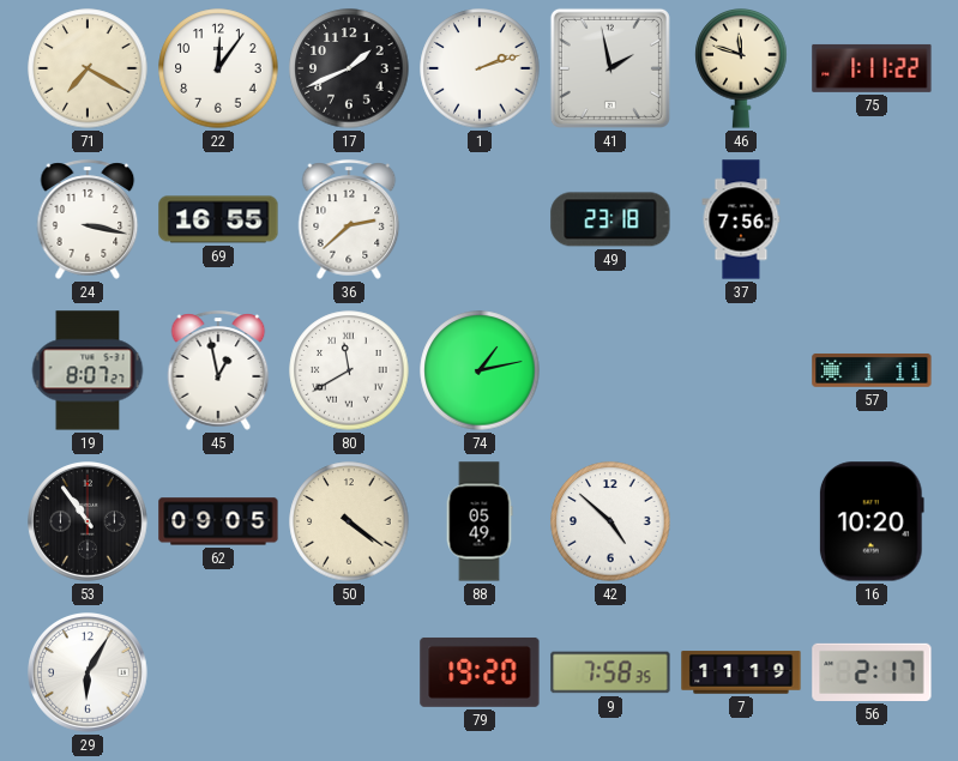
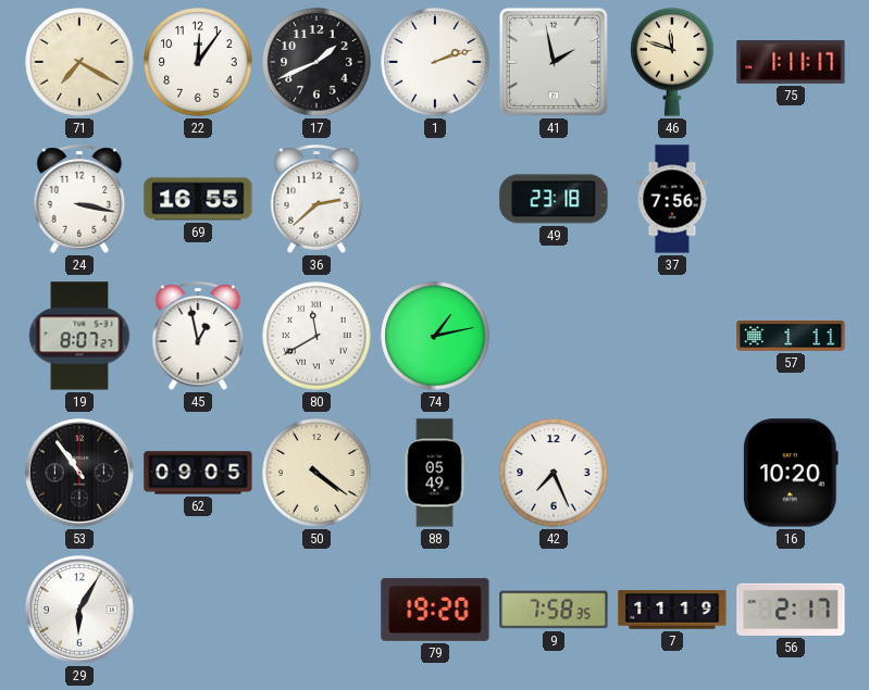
75: 1:11:22 -> 1:11:17 (791, 62)
42: 4:52 -> 7:26 (554, 473)
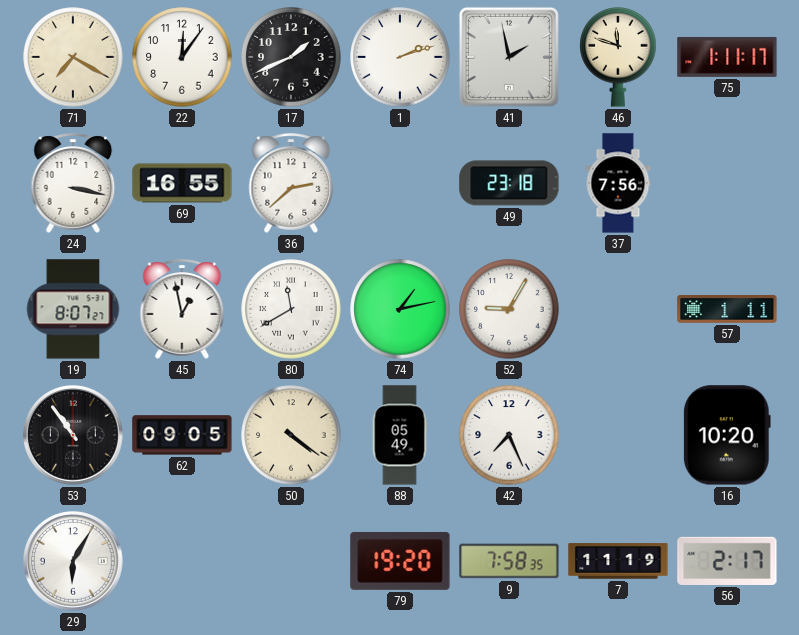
52: none -> 9:05 (509, 309)
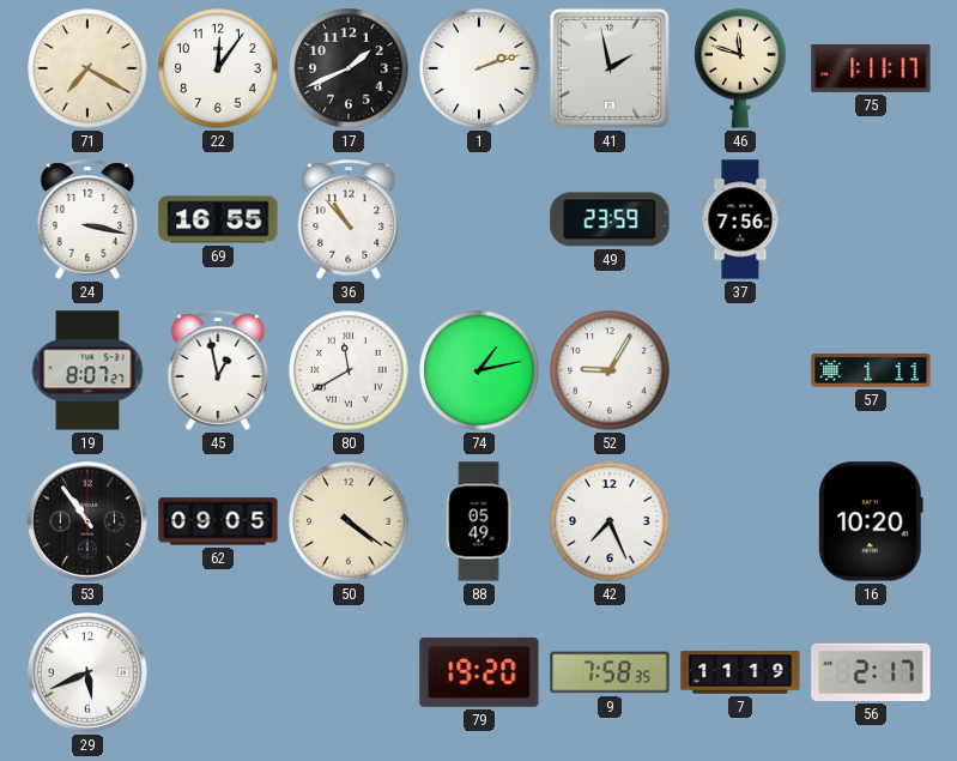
36: 2:38 -> 10:53 (349, 219)
49: 23:18 -> 23:59 (610, 219)
29: 6:05 -> 5:41 (89, 674)
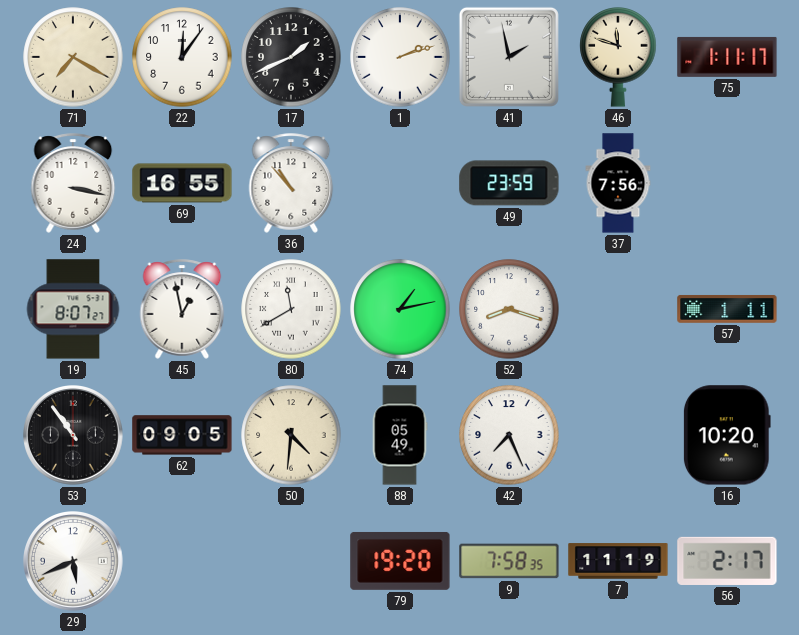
52: 9:05 -> 8:18 (509, 309)
50: 4:21 -> 4:31 (291, 435)
